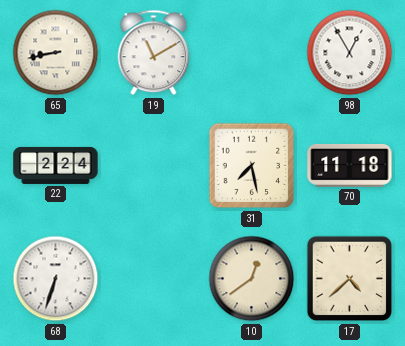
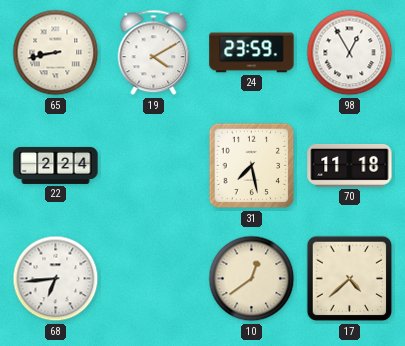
19: 11:10 -> 4:10 (154, 53)
24: none -> 23:59 (252, 53)
68: 6:33 -> 6:44 (56, 279)
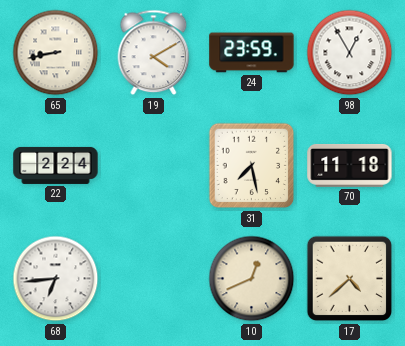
10: 12:39 -> 12:41 (252, 279)
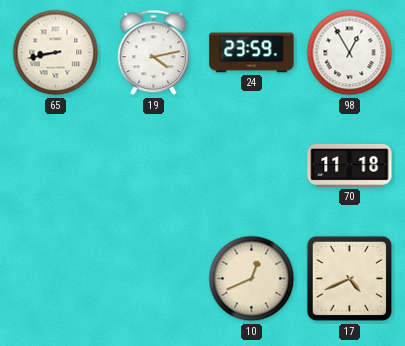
19: 4:10 -> 4:13 (154, 53)
22: 2:24 -> none (56, 165)
31: 7:28 -> none (252, 166)
68: 6:44 -> none (56, 279)
17: 4:38 -> 4:41 (350, 279)
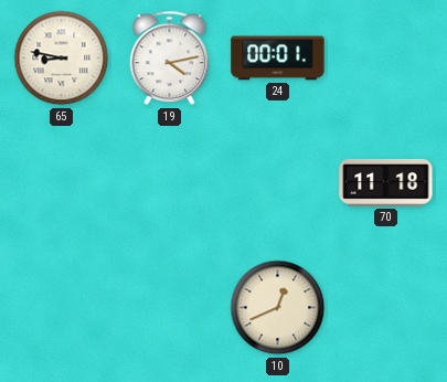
65: 8:43 -> 8:47 (62, 59)
24: 23:59 -> 00:01 (278, 59)
98: 12:55 -> none (350, 53)
17: 4:41 -> none (350, 279)
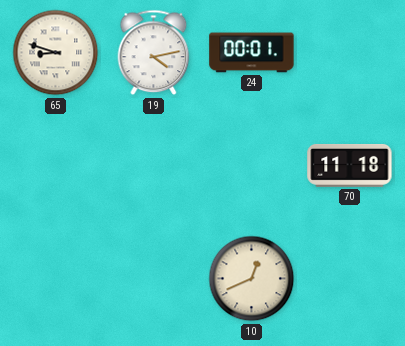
65: 8:47 -> 8:48 (56, 53)
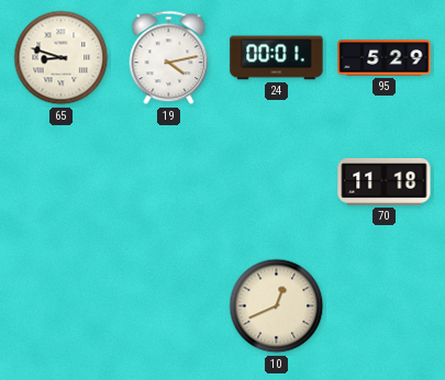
95: none -> 5:29 (385, 58)
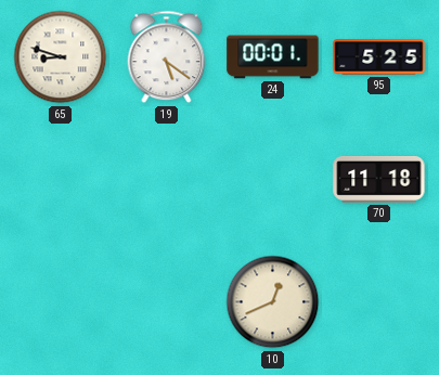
19: 4:13 -> 5:21 (167, 57)
95: 5:29 -> 5:25 (379, 57)
